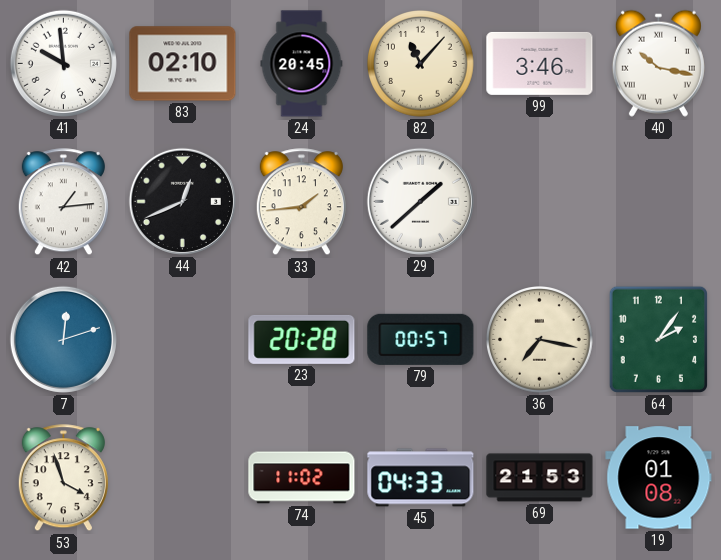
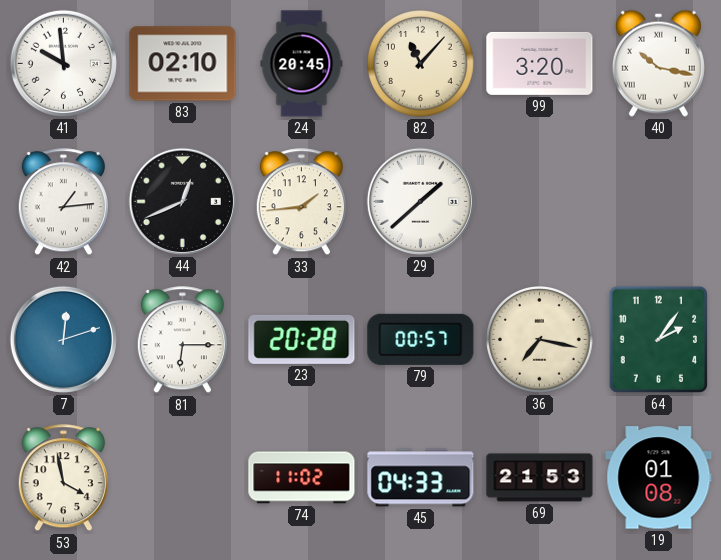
99: 3:46 -> 3:20 (540, 63)
81: none -> 6:15 (182, 340)
53: 3:57 -> 3:58 (63, 478)
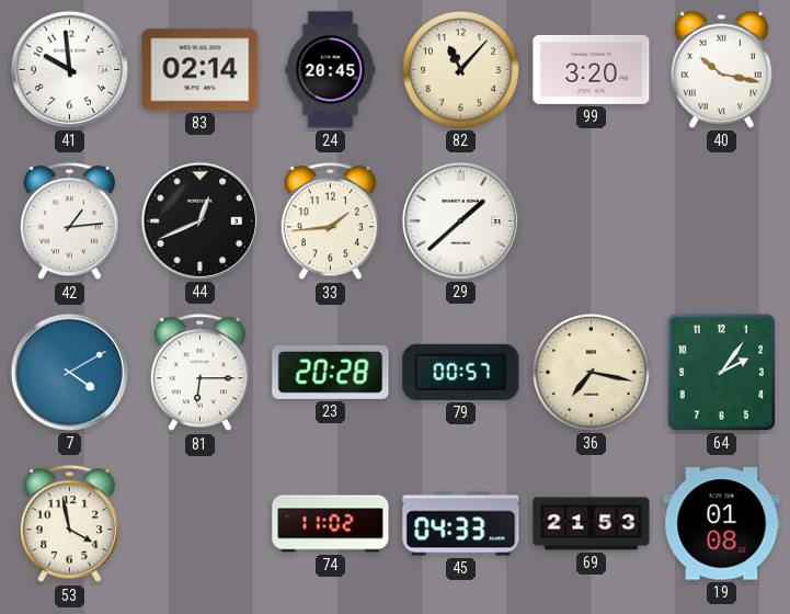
83: 02:10 -> 02:14 (201, 70)
7: 12:12 -> 4:10 (69, 372)
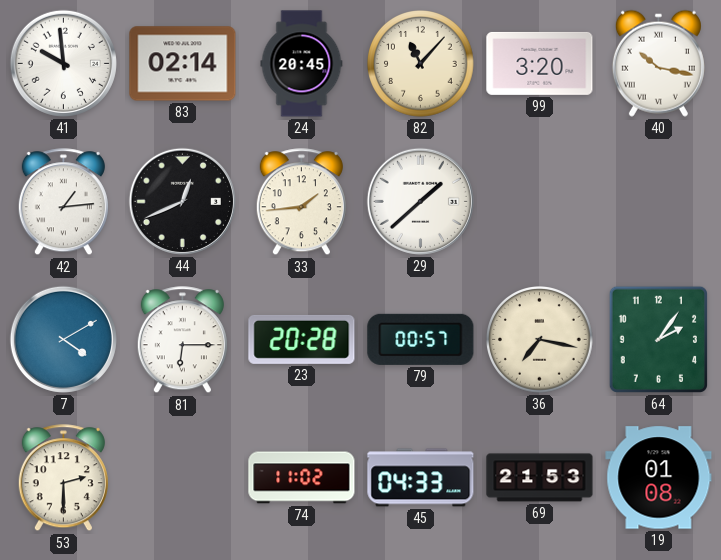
53: 3:58 -> 2:30 (63, 478)
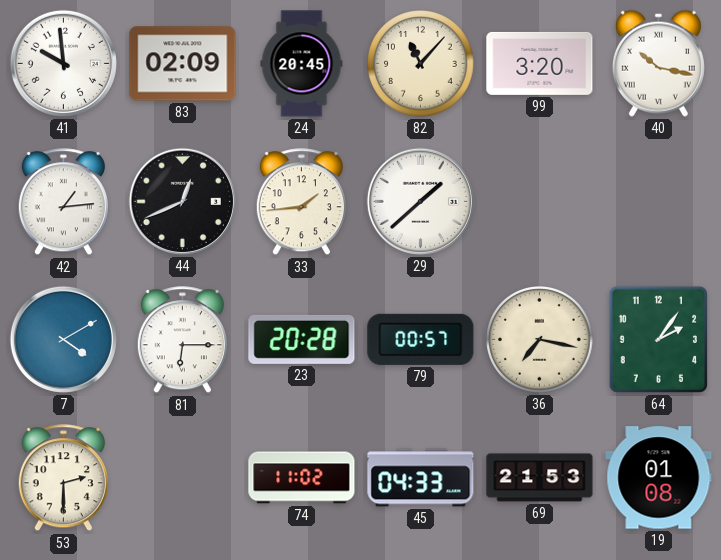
83: 02:14 -> 02:09 (183, 64)
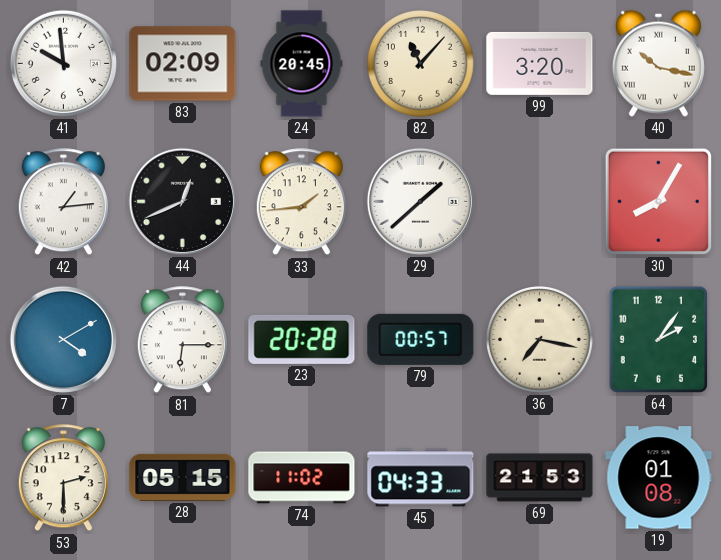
30: none -> 8:05 (658, 201)
28: none -> 05:15 (183, 477)
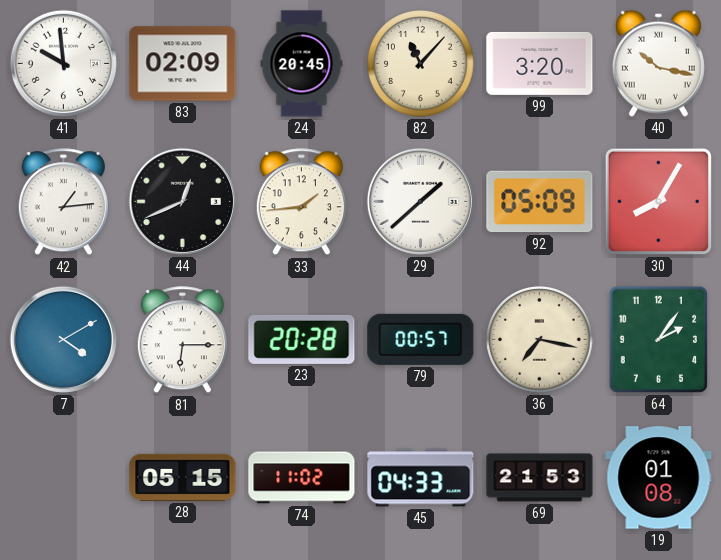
92: none -> 05:09 (540, 202)
53: 2:30 -> none (63, 478)
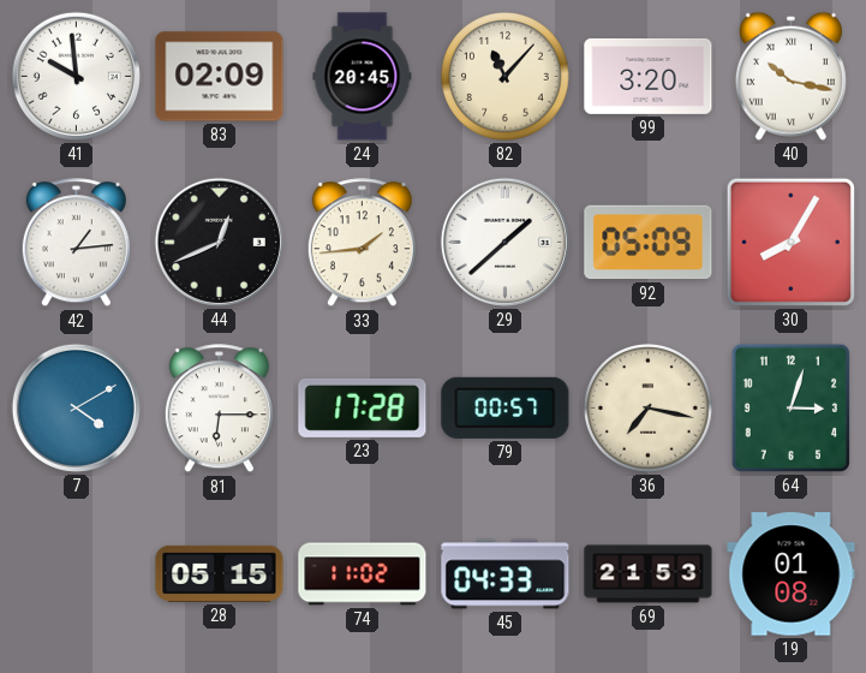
23: 20:28 -> 17:28 (363, 407)
64: 2:06 -> 3:03 (790, 407)
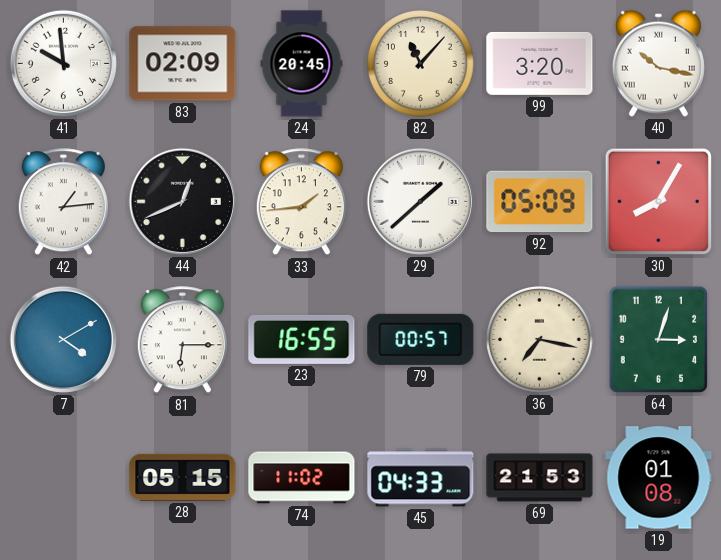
23: 17:28 -> 16:55 (302, 339)
